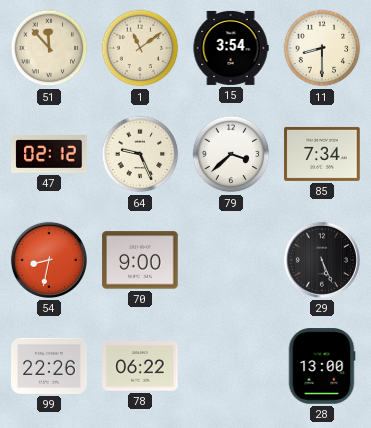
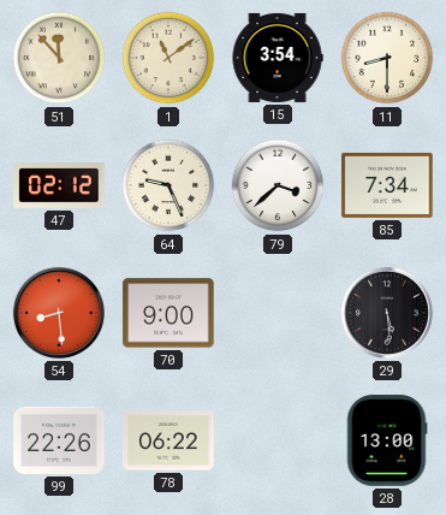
54: 8:32 -> 8:29 (59, 313)
29: 5:26 -> 5:29 (387, 313)
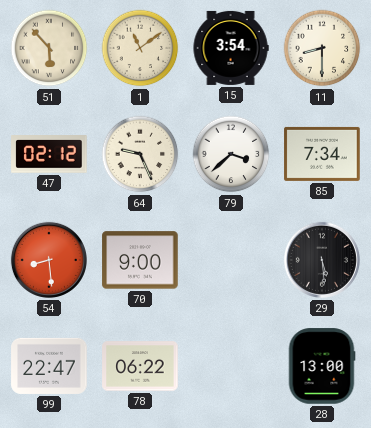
51: 11:53 -> 5:53 (49, 48)
99: 22:26 -> 22:47 (49, 366)
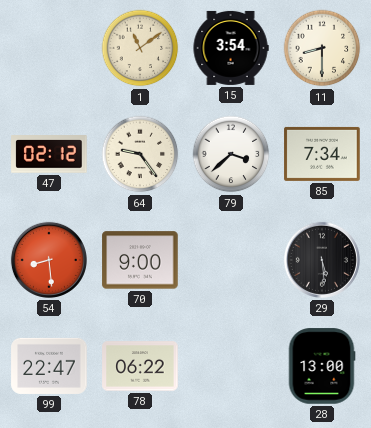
51: 5:53 -> none (49, 48)
64: 9:26 -> 9:24 (140, 154)
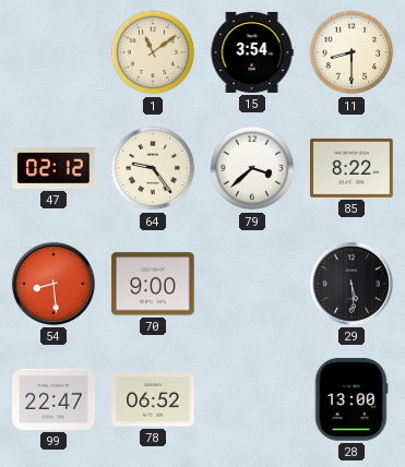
85: 7:34 -> 8:22 (352, 168)
78: 06:22 -> 06:52 (153, 399)
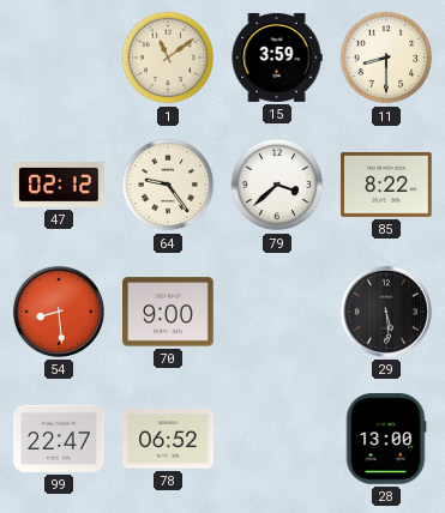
15: 3:54 -> 3:59 (277, 58)
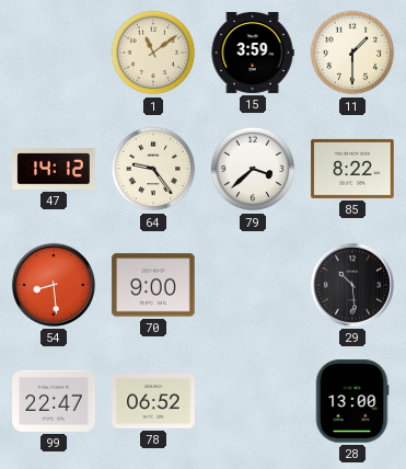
11: 8:30 -> 1:30 (352, 53)
47: 02:12 -> 14:12 (54, 169)
29: 5:29 -> 10:29 (352, 285)
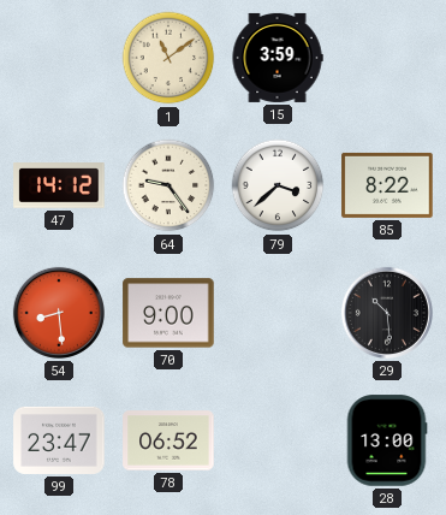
11: 1:30 -> none (352, 53)
99: 22:47 -> 23:47 (59, 440)
